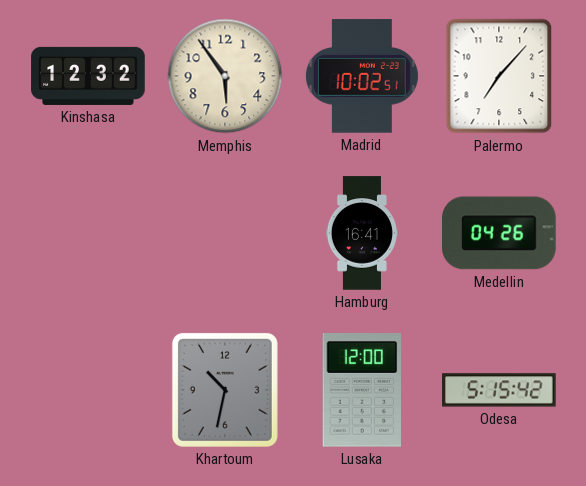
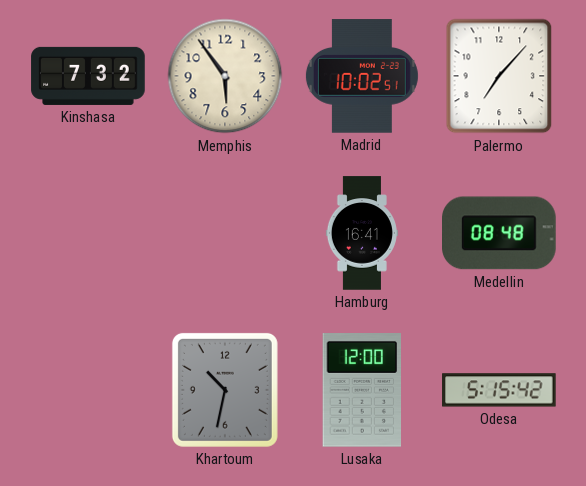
Kinshasa: 12:32 -> 7:32 (88, 76)
Medellin: 04:26 -> 08:48 (500, 233)
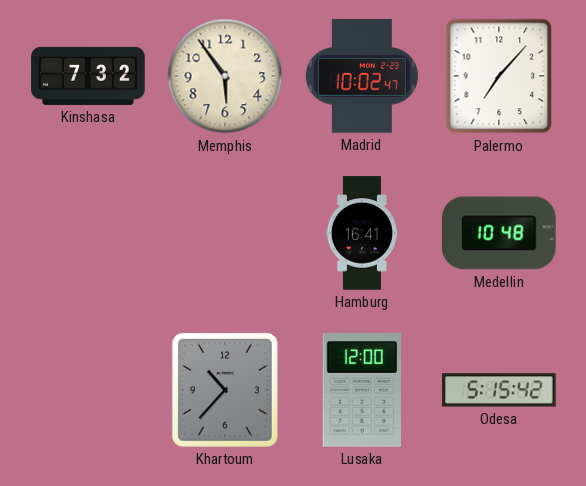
Madrid: 10:02:51 -> 10:02:47 (362, 76)
Medellin: 08:48 -> 10:48 (500, 233)
Khartoum: 10:32 -> 10:37 (225, 390)
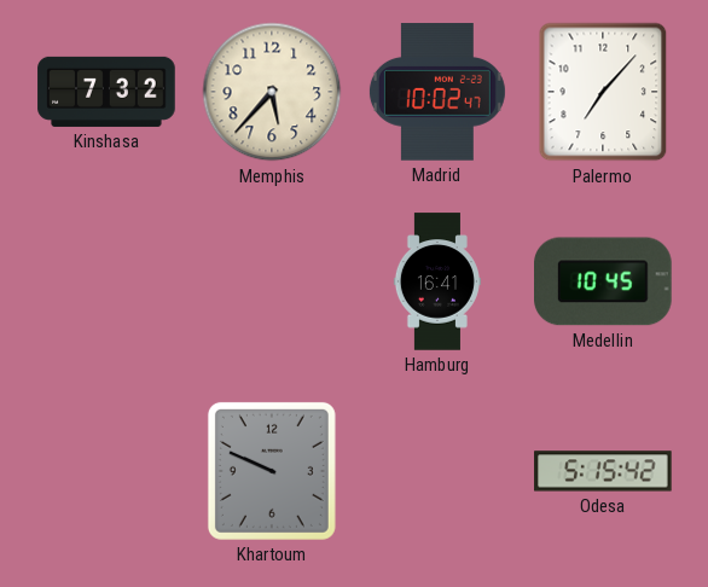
Memphis: 5:54 -> 5:37 (272, 92)
Medellin: 10:48 -> 10:45 (604, 281)
Khartoum: 10:37 -> 9:49 (272, 471)
Lusaka: 12:00 -> none (361, 391)
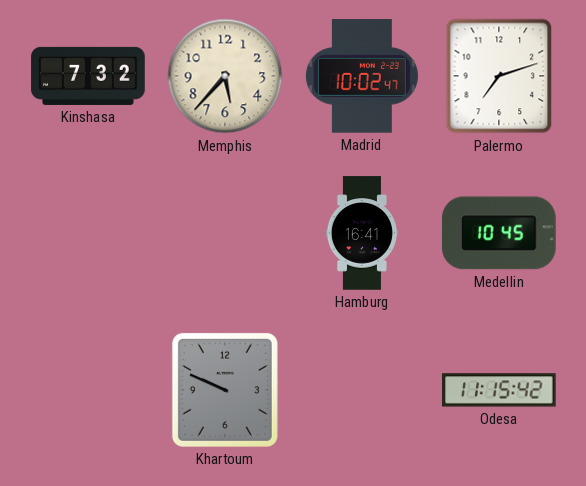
Palermo: 7:07 -> 7:12 (499, 76)
Odesa: 5:15 -> 11:15 (499, 390)
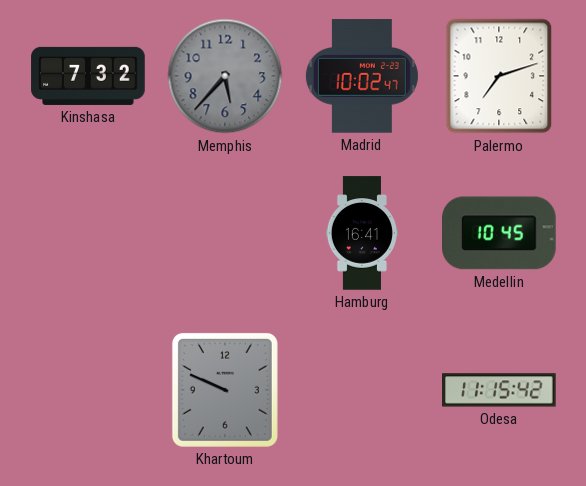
Memphis dial: cream -> grey (225, 76)
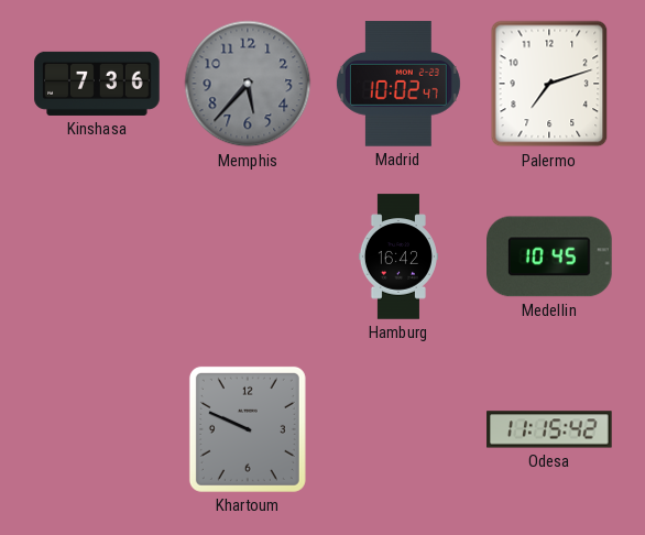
Kinshasa: 7:32 -> 7:36 (97, 84)
Hamburg: 16:41 -> 16:42 (398, 256)
